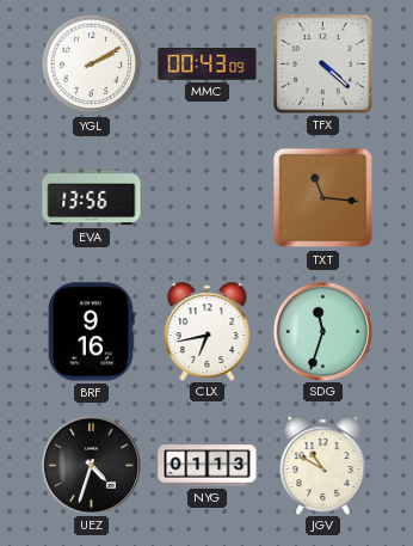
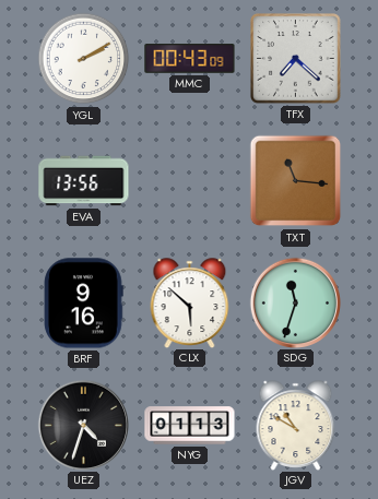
TFX: 4:22 -> 7:22 (296, 59)
CLX: 6:43 -> 5:52 (190, 302)
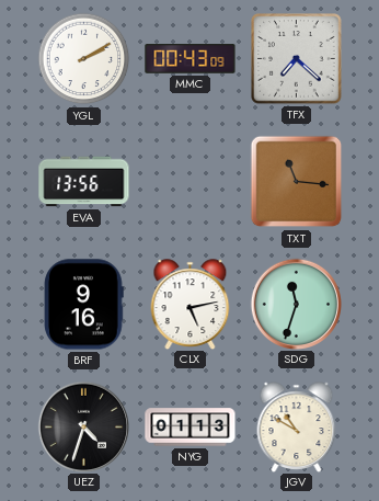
CLX: 5:52 -> 5:13 (191, 304)
